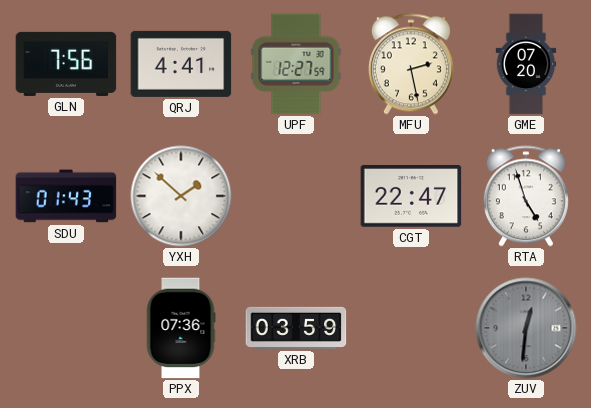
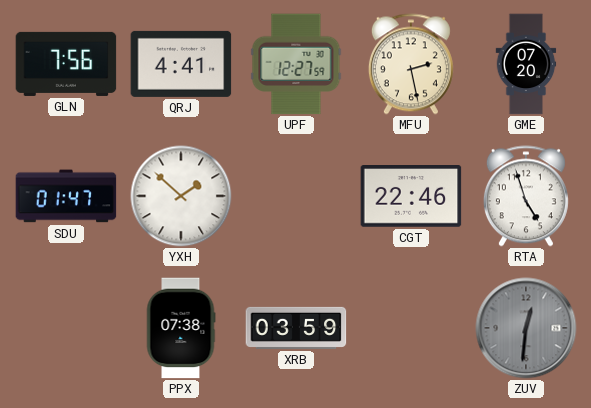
SDU: 01:43 -> 01:47 (66, 196)
CGT: 22:47 -> 22:46 (411, 196)
PPX: 07:36 -> 07:38 (181, 328)
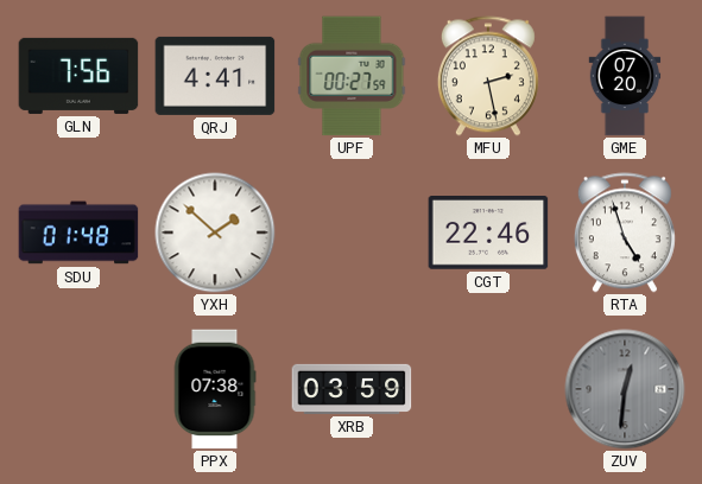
UPF: 12:27 -> 00:27 (352, 76)
SDU: 01:47 -> 01:48 (78, 233)
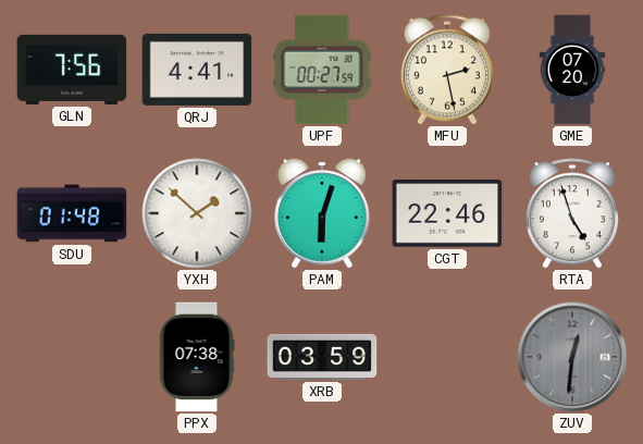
PAM: none -> 6:03 (322, 213)
